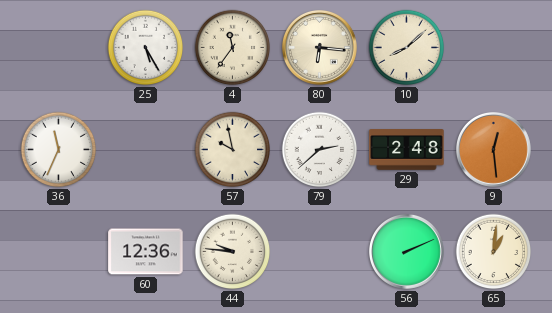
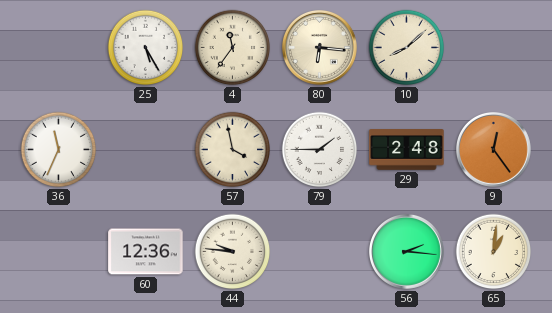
57: 9:58 -> 3:58 (233, 150)
79: 2:38 -> 1:45 (320, 150)
9: 12:29 -> 12:24 (493, 149)
56: 2:11 -> 2:16 (406, 251)
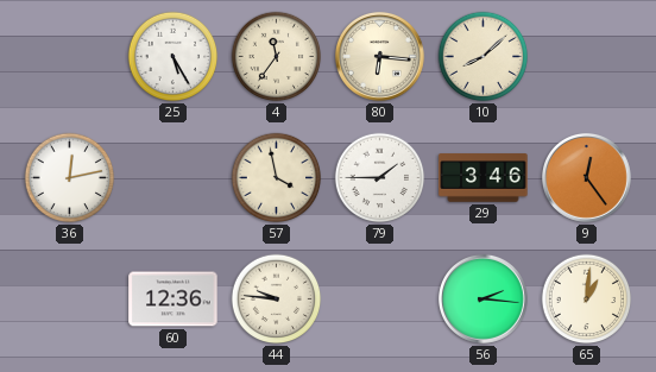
36: 11:34 -> 12:13 (70, 178)
29: 2:48 -> 3:46 (484, 178)
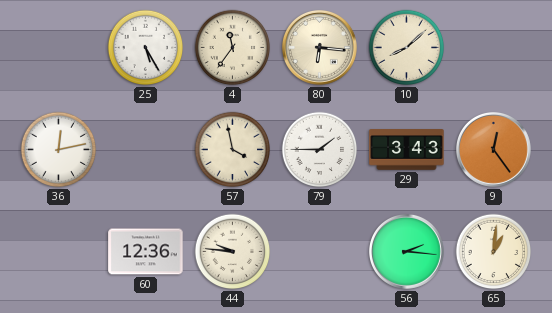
29: 3:46 -> 3:43 (407, 150)
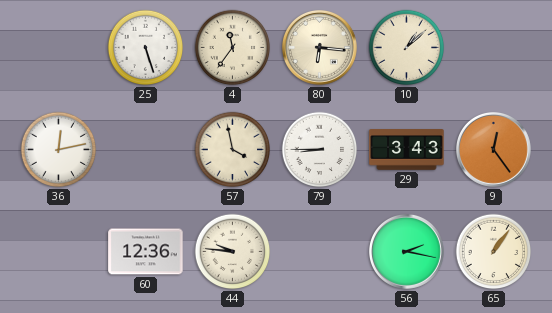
25: 5:25 -> 5:27 (146, 48)
10: 8:08 -> 1:08 (407, 48)
79: 1:45 -> 8:45 (320, 150)
56: 2:16 -> 2:17 (406, 251)
65: 1:01 -> 1:06 (494, 252)
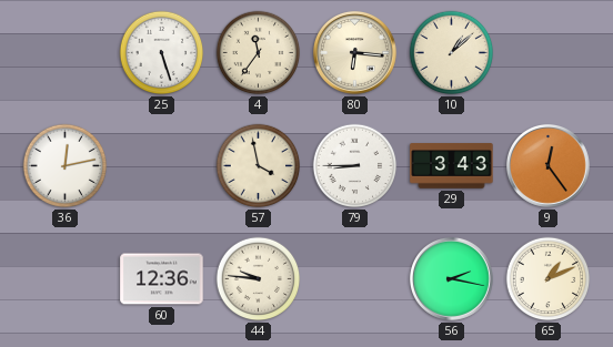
65: 1:06 -> 1:11 (549, 279)
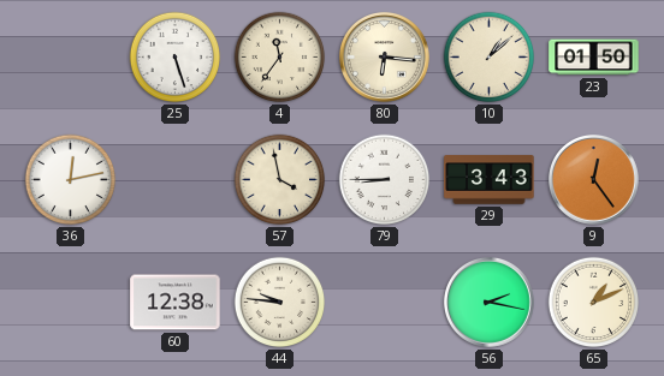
23: none -> 01:50 (594, 58)
60: 12:36 -> 12:38 (176, 303)
